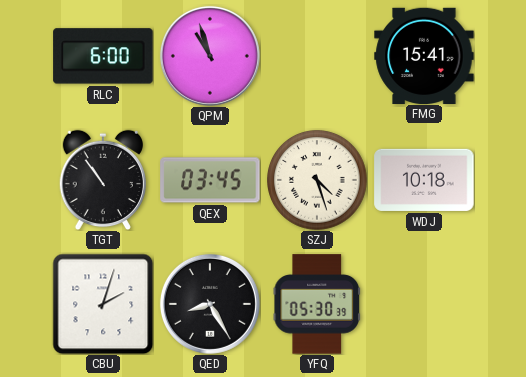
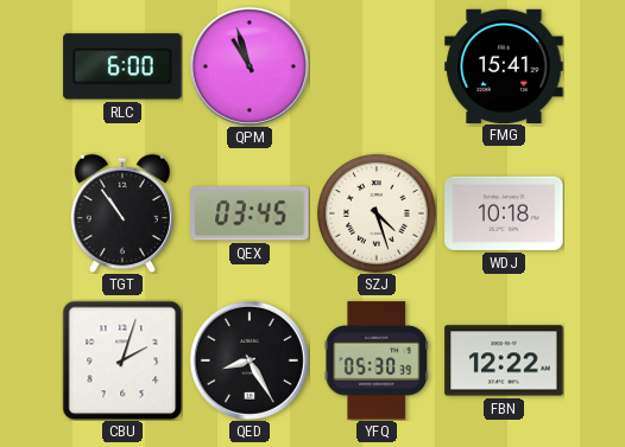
FBN: none -> 12:22 (504, 360)
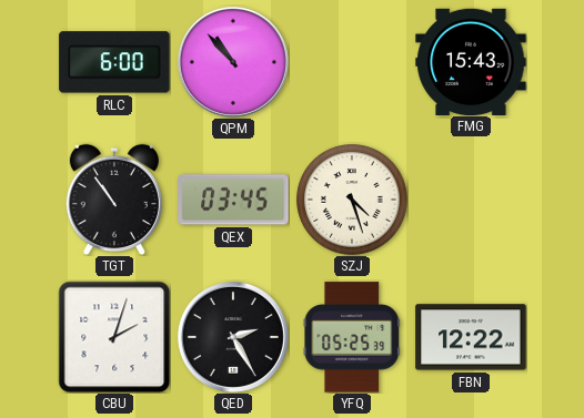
QPM: 10:57 -> 10:53 (233, 62)
FMG: 15:41 -> 15:43 (471, 61)
WDJ: 10:18 -> none (504, 213)
QED: 8:25 -> 2:25 (233, 337)
YFQ: 05:30 -> 05:25 (352, 337)
